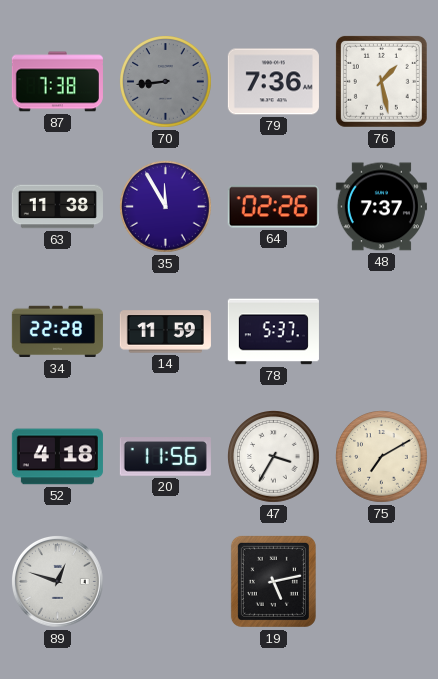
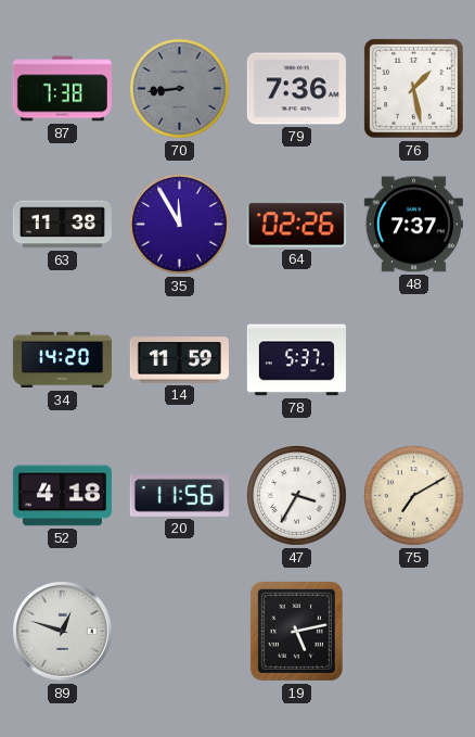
34: 22:28 -> 14:20 (62, 360)
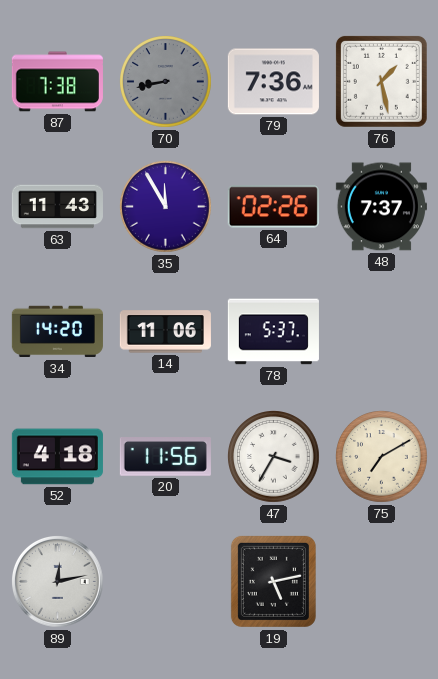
70: 8:44 -> 8:43 (166, 82)
63: 11:38 -> 11:43 (57, 207)
14: 11:59 -> 11:06 (165, 332)
89: 12:48 -> 12:13 (58, 582)
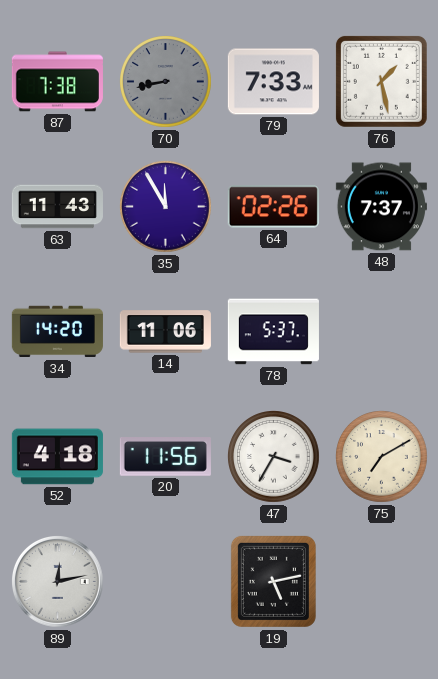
79: 7:36 -> 7:33 (273, 82)
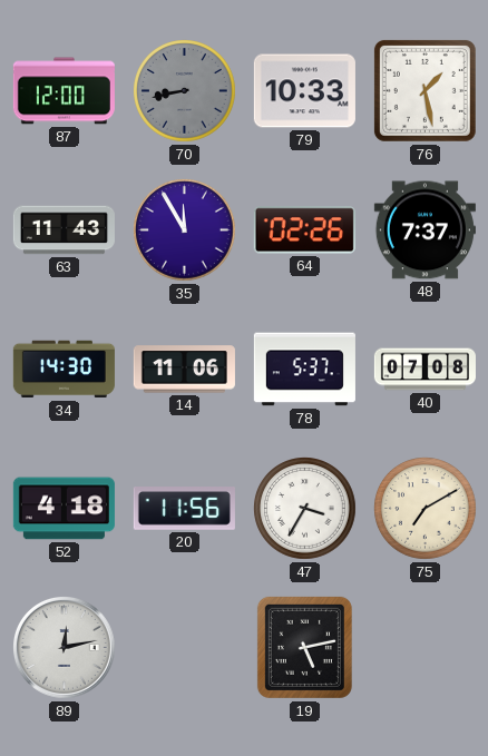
87: 7:38 -> 12:00 (64, 91)
79: 7:33 -> 10:33 (304, 91)
34: 14:20 -> 14:30 (64, 370)
40: none -> 07:08 (424, 370)
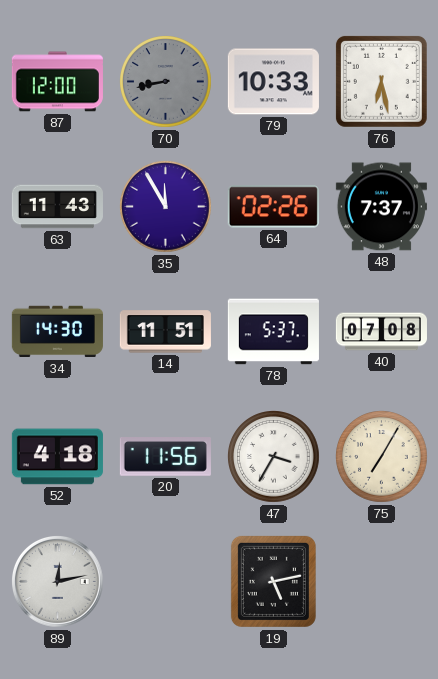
76: 1:28 -> 6:28 (381, 81)
14: 11:06 -> 11:51 (165, 332)
75: 7:10 -> 7:05 (382, 457)
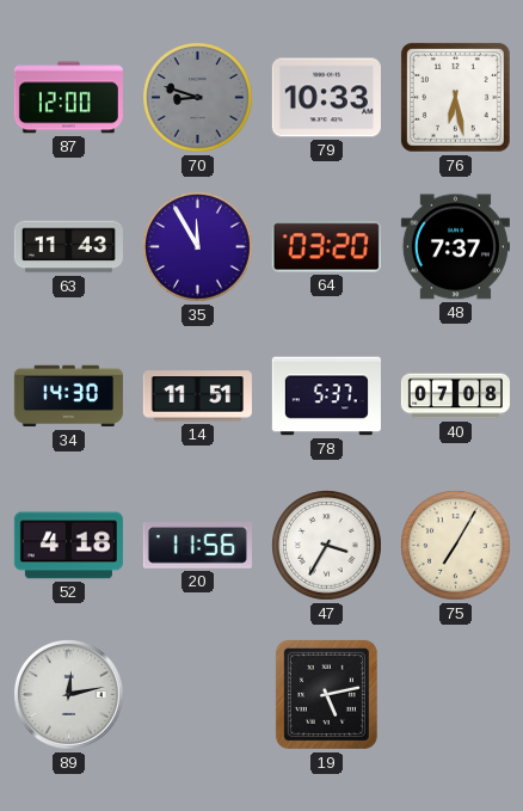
70: 8:43 -> 8:48 (198, 98)
64: 02:26 -> 03:20 (326, 247)
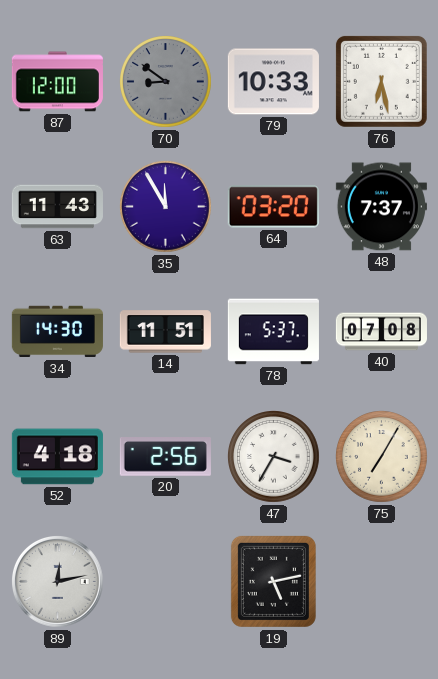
70: 8:48 -> 8:51 (166, 82)
20: 11:56 -> 2:56 (165, 457)
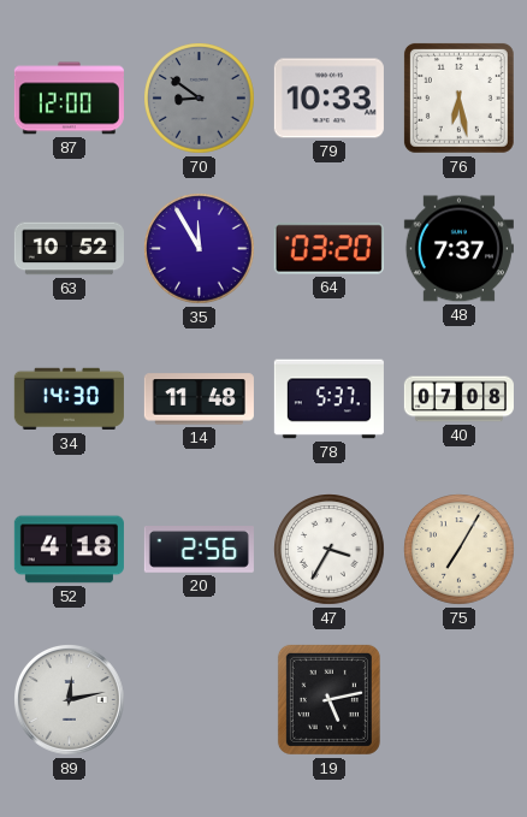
63: 11:43 -> 10:52 (69, 249)
14: 11:51 -> 11:48 (199, 399)
